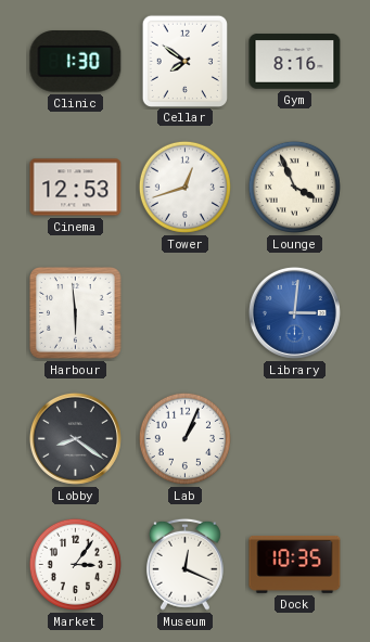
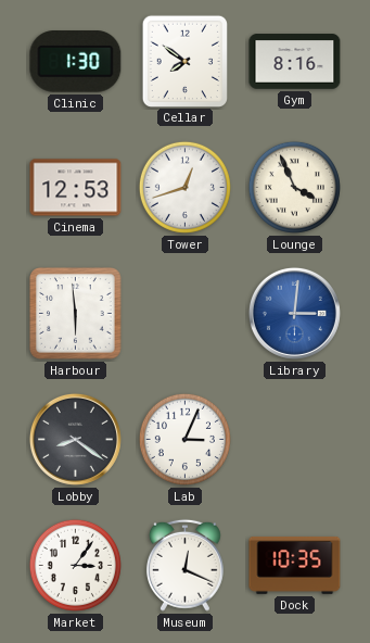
Lab: 1:04 -> 3:04 (184, 439)
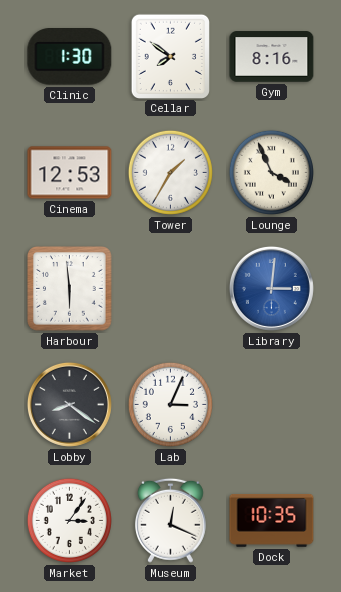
Tower: 12:42 -> 1:35 (170, 172)
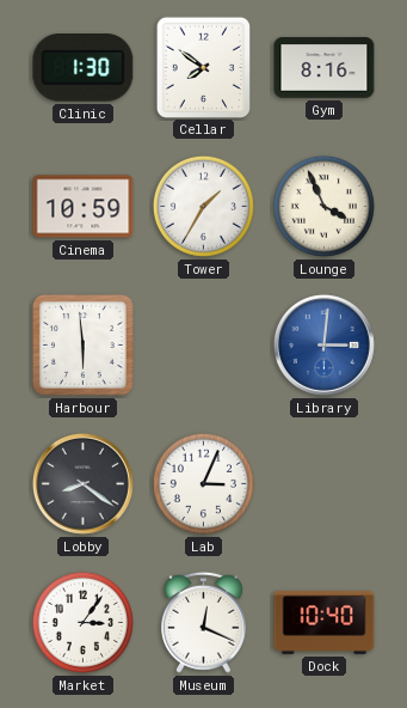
Cinema: 12:53 -> 10:59 (84, 207)
Dock: 10:35 -> 10:40 (325, 622)
